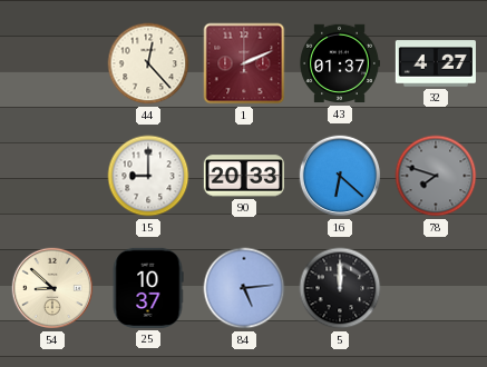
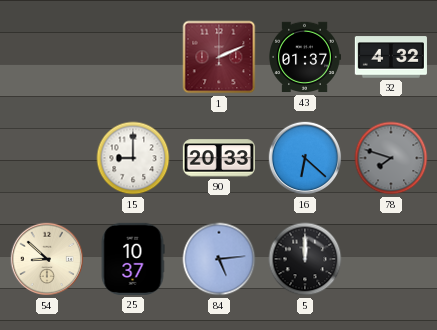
44: 12:23 -> none (148, 63)
32: 4:27 -> 4:32 (391, 57)
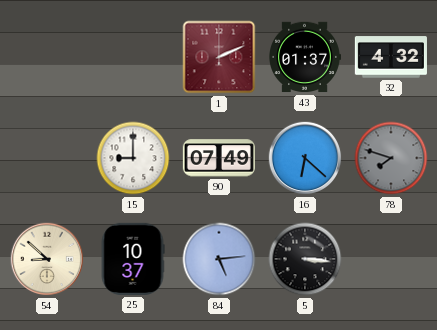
90: 20:33 -> 07:49 (219, 158)
5: 12:00 -> 3:16 (305, 259)
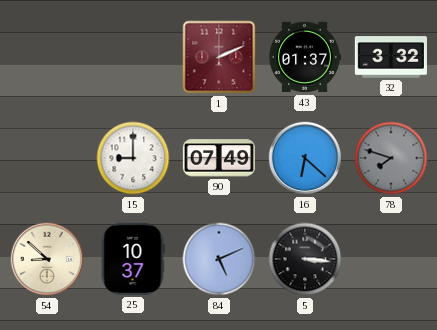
32: 4:32 -> 3:32 (391, 57)
84: 5:14 -> 5:11 (219, 259)
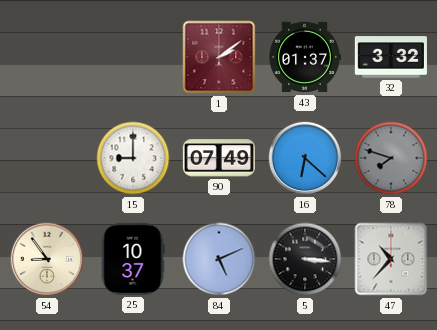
1: 2:11 -> 2:09 (219, 57)
54: 8:52 -> 8:54 (47, 259)
47: none -> 10:37 (391, 259)
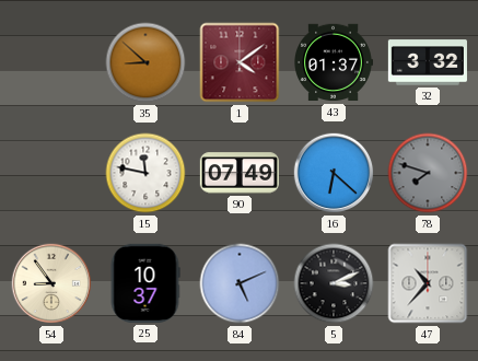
35: none -> 8:52 (145, 62)
1: 2:09 -> 4:09 (240, 62)
15: 9:00 -> 11:47 (145, 173)
5: 3:16 -> 3:11 (334, 283)
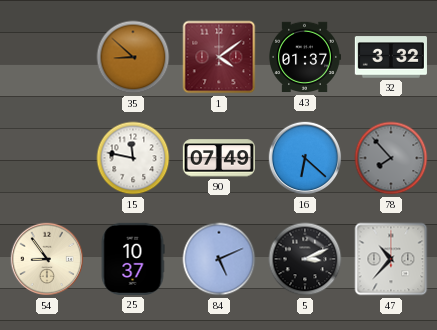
78: 7:48 -> 7:53 (391, 158)
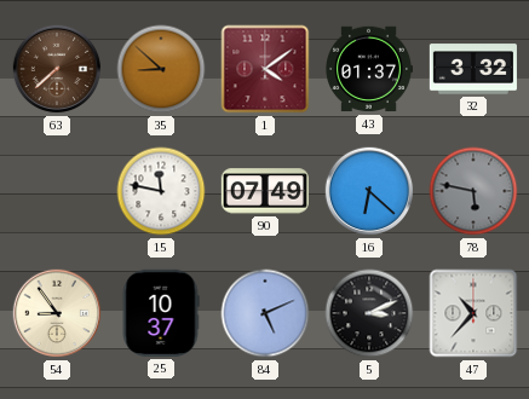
63: none -> 7:38 (57, 69)
78: 7:53 -> 5:47 (473, 191)
